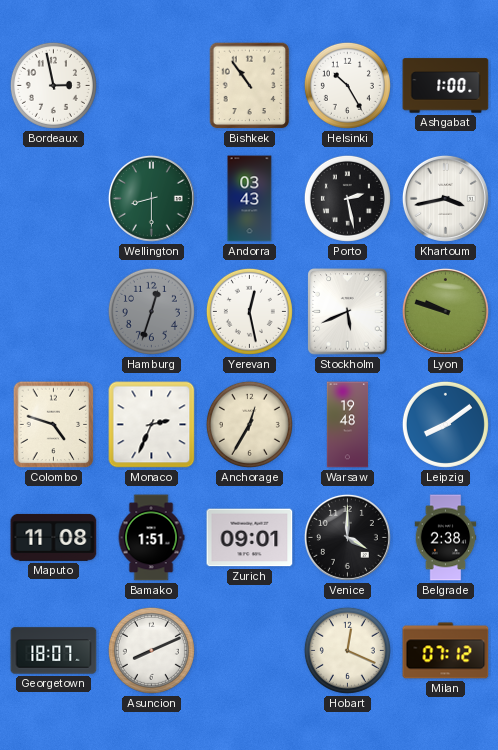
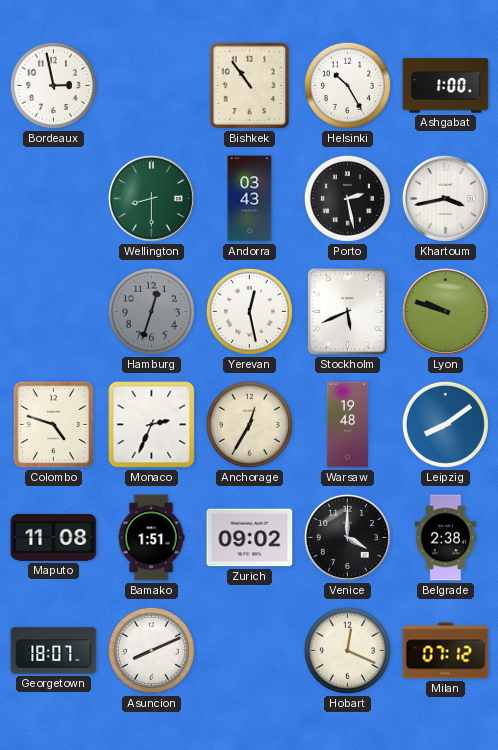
Zurich: 09:01 -> 09:02 (250, 538)
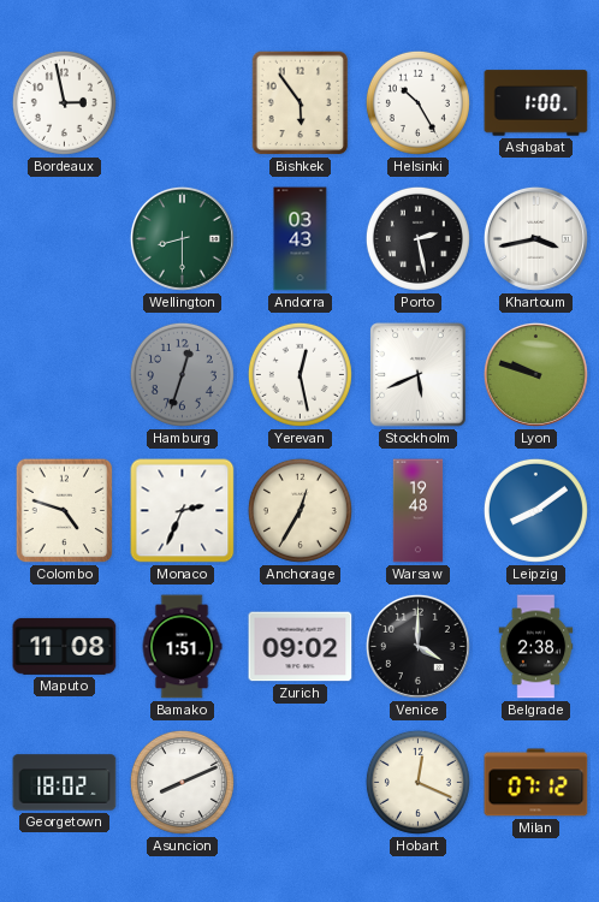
Bishkek: 10:54 -> 5:54 (301, 103)
Georgetown: 18:07 -> 18:02 (65, 783)
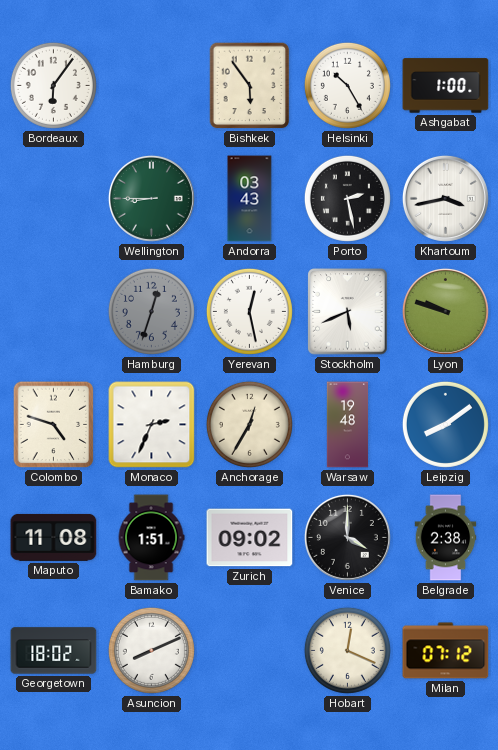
Bordeaux: 2:58 -> 6:06 (53, 85)
Wellington: 8:30 -> 8:45 (151, 198)
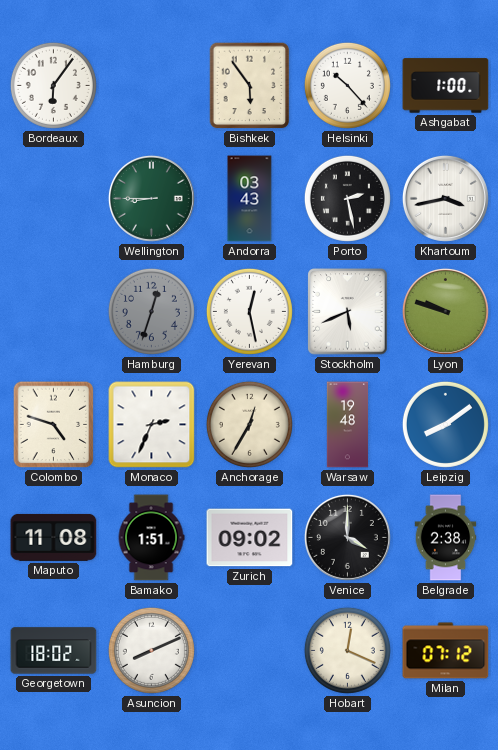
Helsinki: 10:25 -> 10:23 (347, 85)
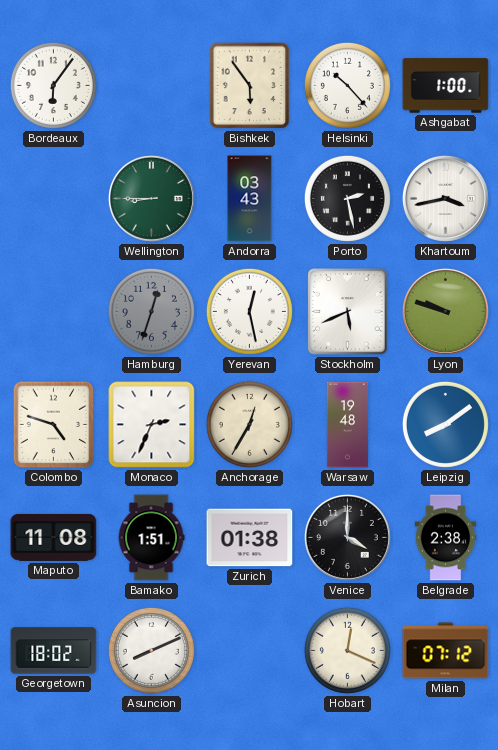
Zurich: 09:02 -> 01:38 (250, 538)
